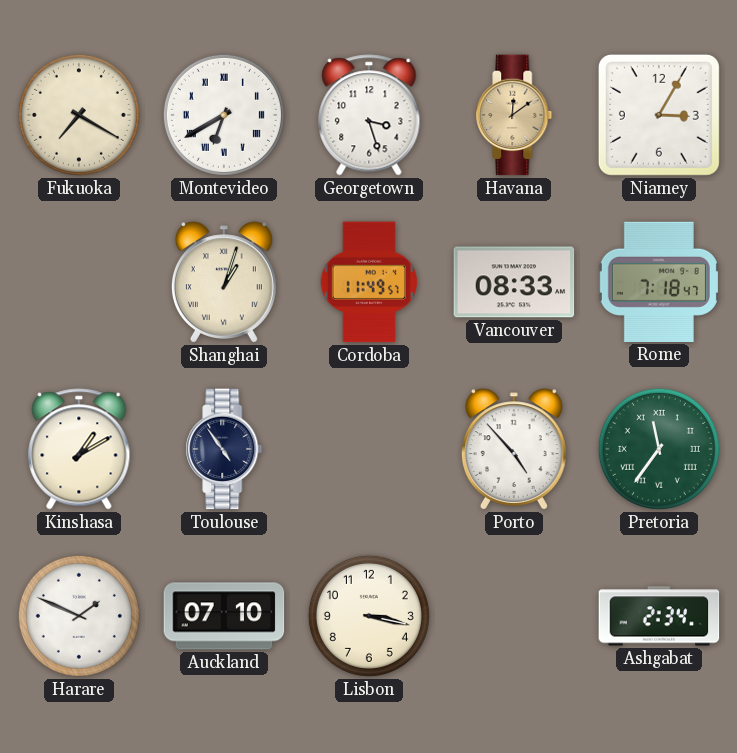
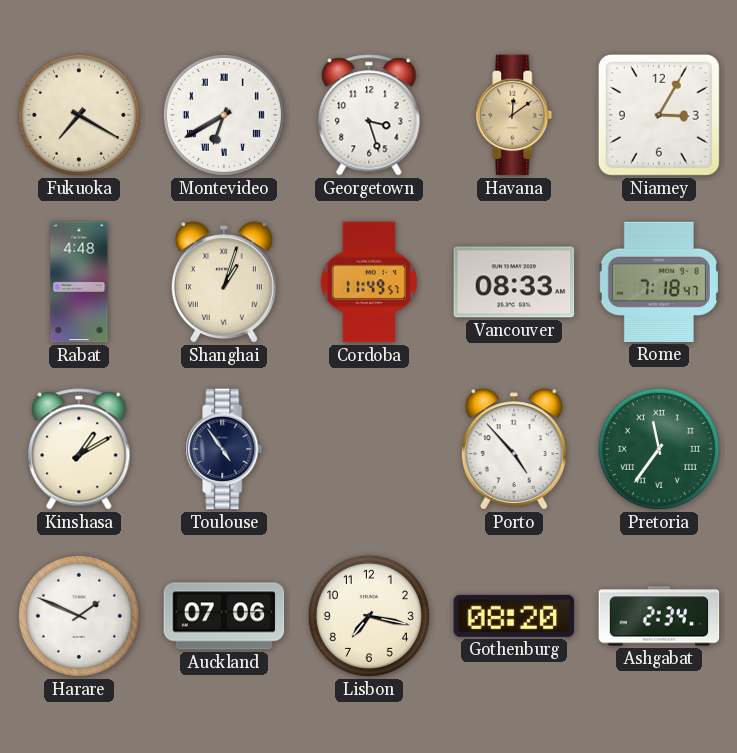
Rabat: none -> 4:48 (79, 282)
Auckland: 07:10 -> 07:06 (224, 616)
Lisbon: 3:17 -> 7:17 (369, 616)
Gothenburg: none -> 08:20 (514, 616)
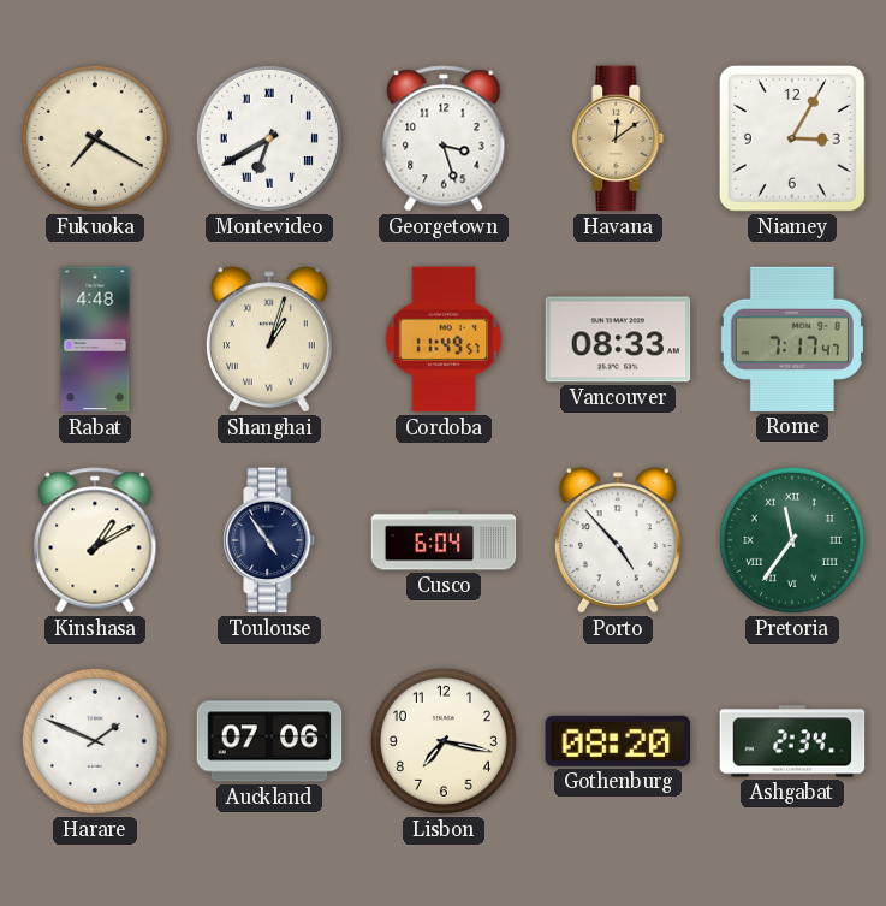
Rome: 7:18 -> 7:17 (792, 339)
Cusco: none -> 6:04 (444, 540)
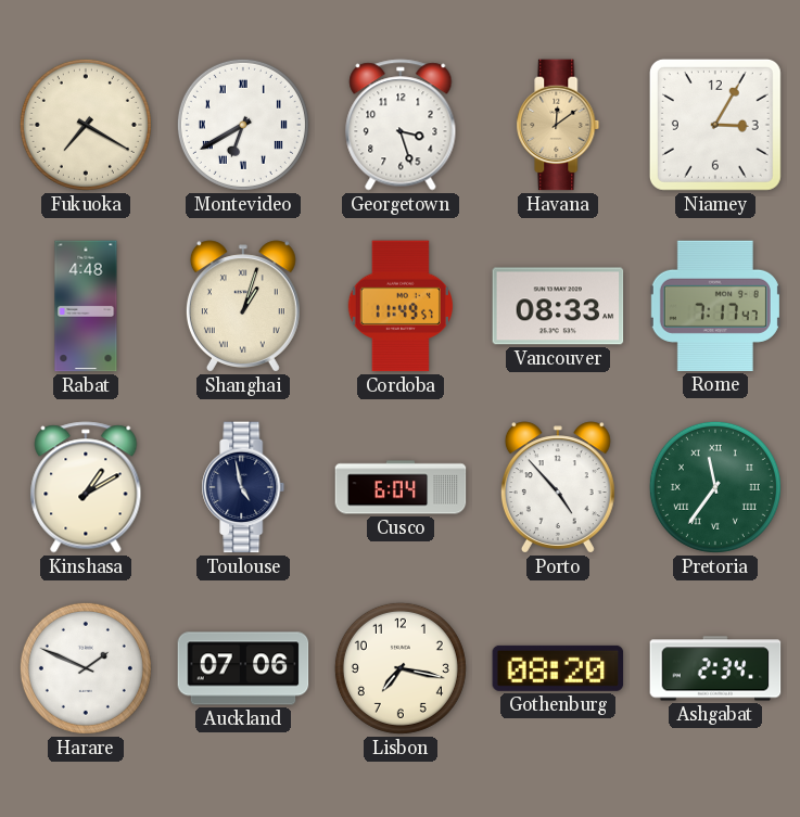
Toulouse: 4:54 -> 4:58 (243, 487)
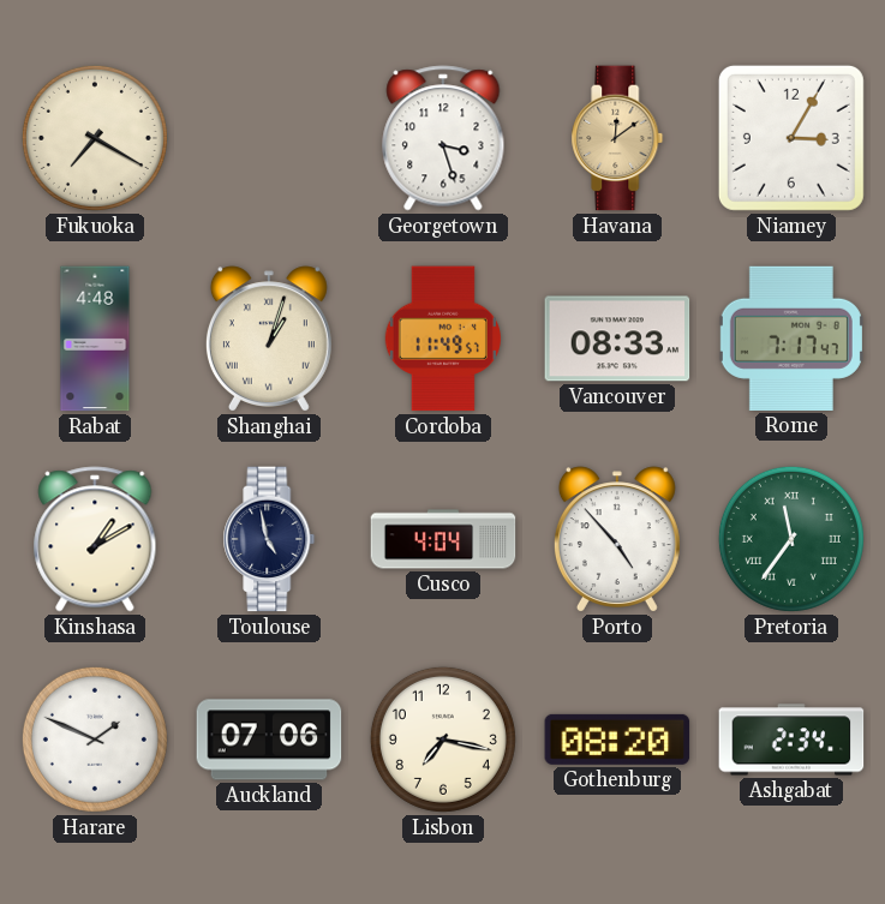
Montevideo: 6:40 -> none (243, 125)
Cusco: 6:04 -> 4:04 (443, 539)
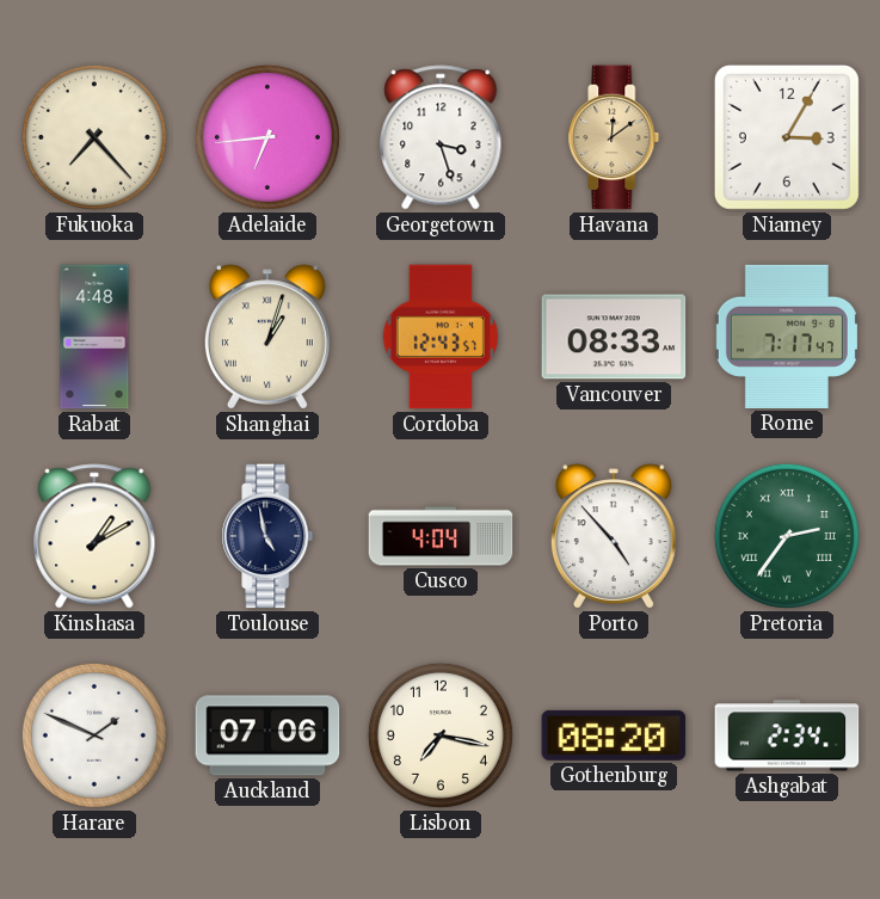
Fukuoka: 7:20 -> 7:23 (94, 137)
Adelaide: none -> 6:44 (267, 137)
Cordoba: 11:49 -> 12:43 (441, 337)
Pretoria: 11:36 -> 2:36 (787, 536)
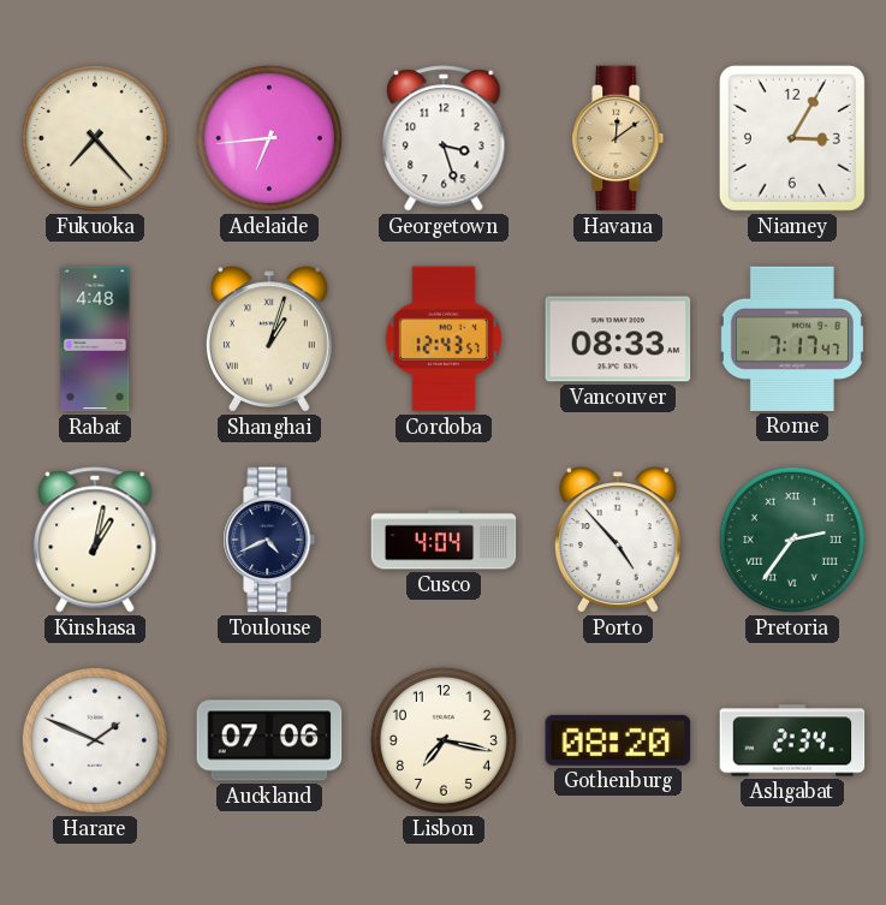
Kinshasa: 1:10 -> 1:02 (95, 540)
Toulouse: 4:58 -> 4:41 (269, 540)
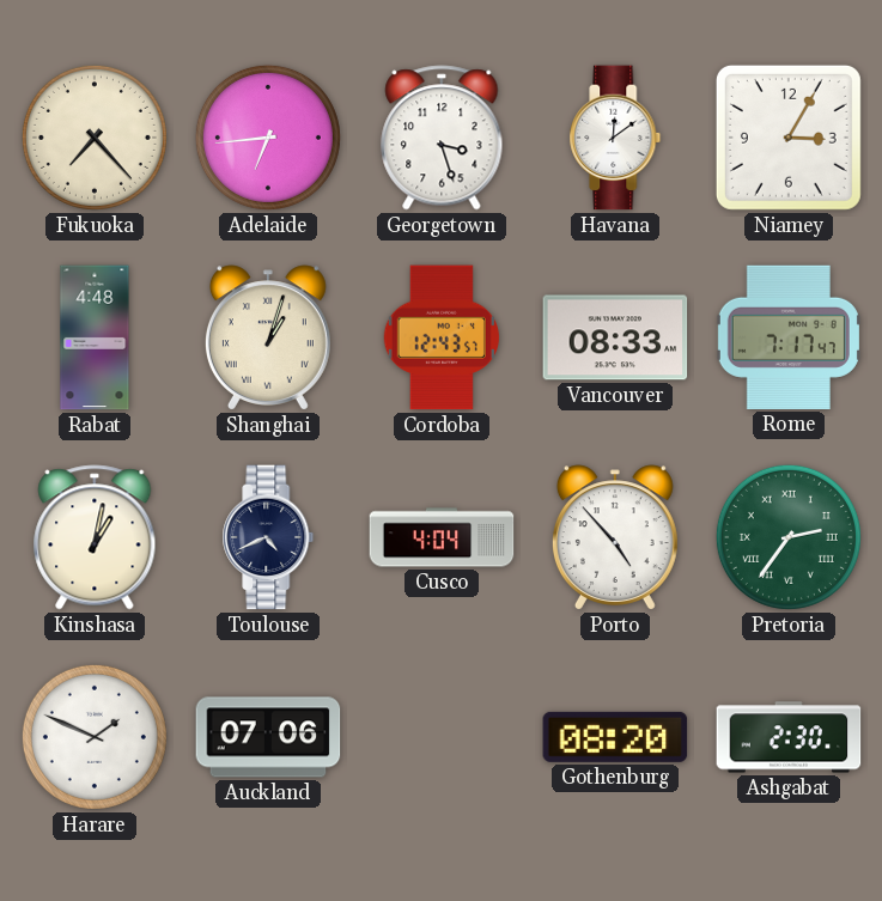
Havana dial: champagne -> white (615, 138)
Lisbon: 7:17 -> none (444, 740)
Ashgabat: 2:34 -> 2:30 (789, 737)
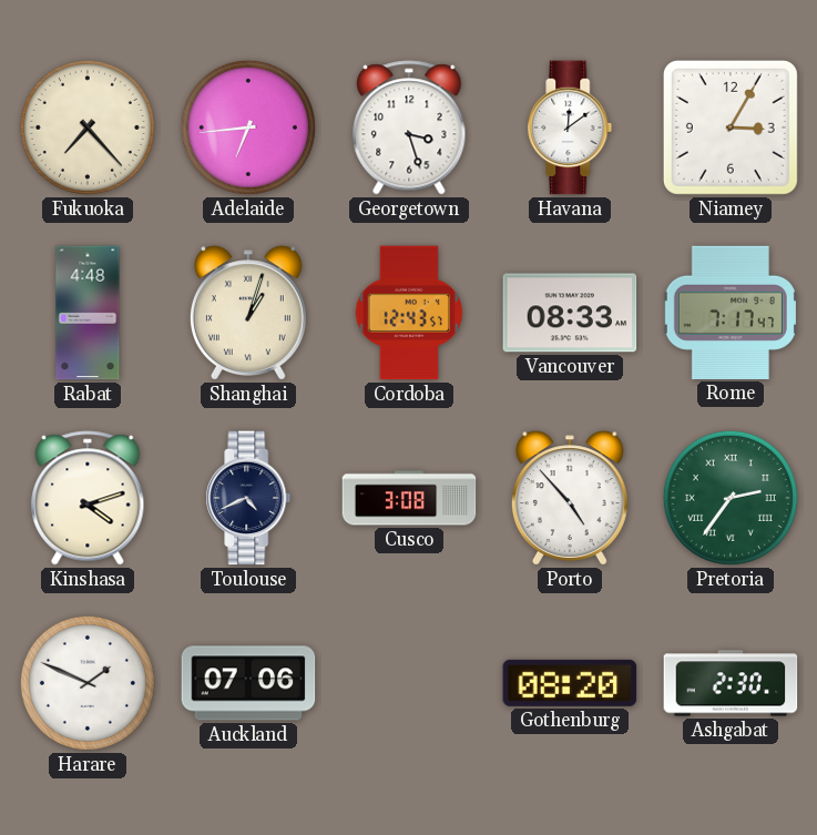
Kinshasa: 1:02 -> 4:12 (88, 498)
Cusco: 4:04 -> 3:08 (409, 498)
